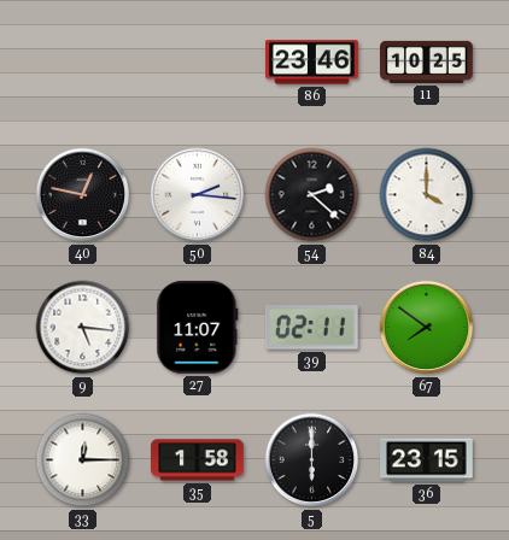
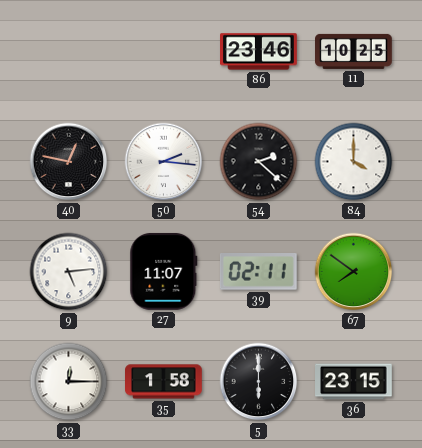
9: 5:16 -> 5:14 (69, 272)
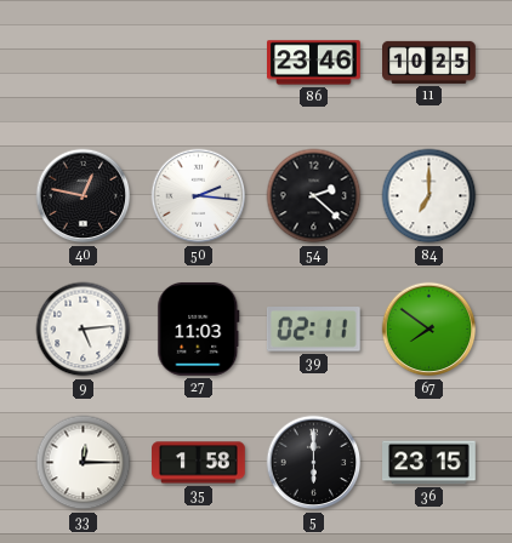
84: 4:00 -> 7:00 (429, 196)
27: 11:07 -> 11:03 (199, 330)
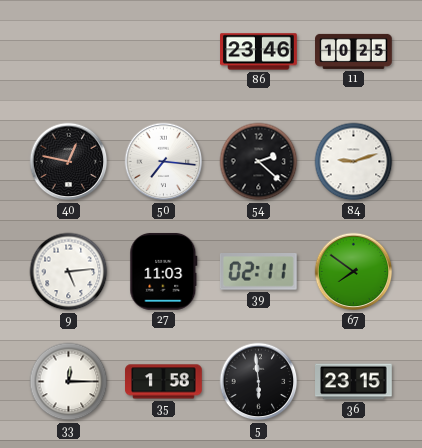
50: 2:16 -> 7:16 (164, 162)
84: 7:00 -> 9:12 (354, 162)
5: 6:00 -> 5:59 (259, 382)
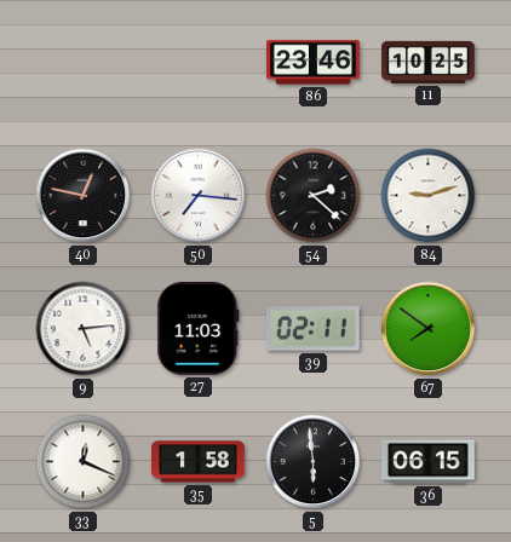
33: 12:15 -> 12:19 (84, 462)
36: 23:15 -> 06:15 (429, 462)
